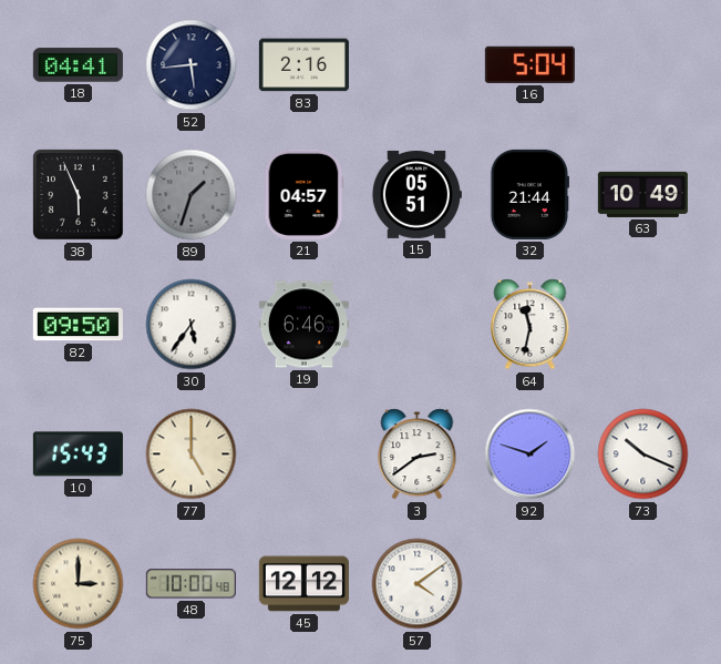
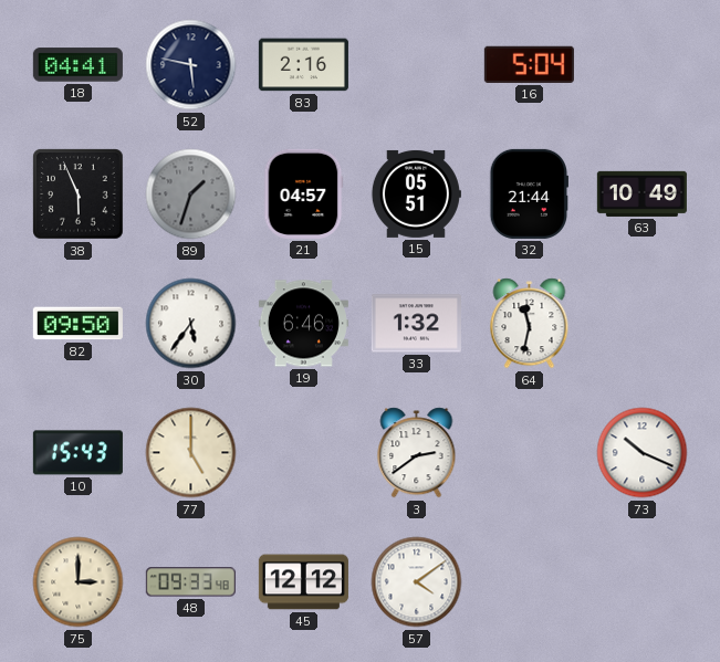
52: 5:44 -> 5:47 (191, 65)
33: none -> 1:32 (416, 324)
92: 1:48 -> none (531, 454)
48: 10:00 -> 09:33 (190, 582)
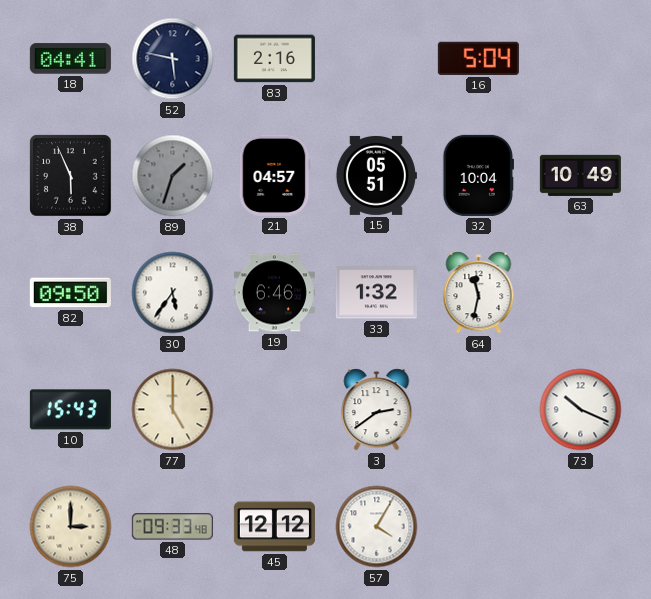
32: 21:44 -> 10:04 (478, 175)
57: 4:09 -> 4:05 (377, 527)
